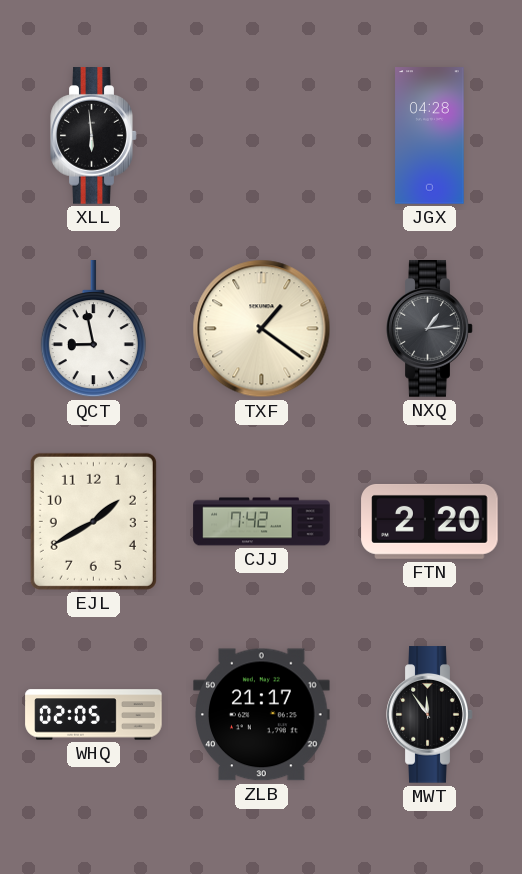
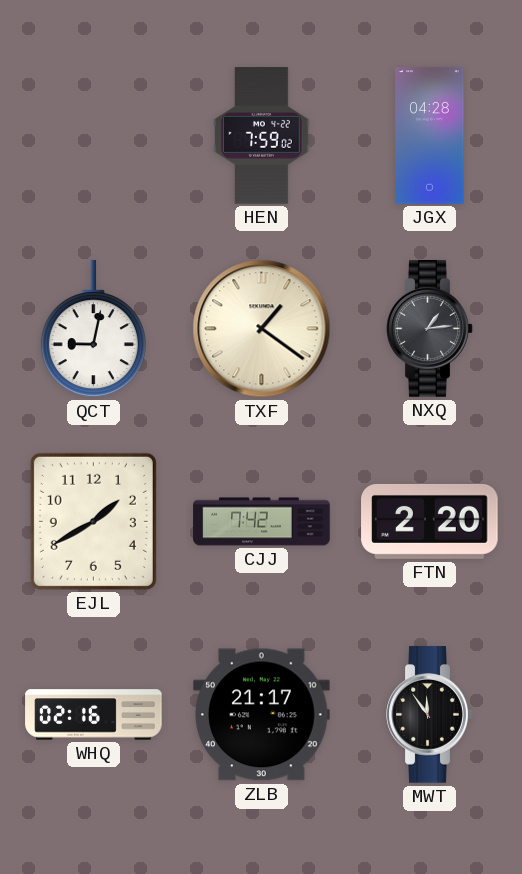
XLL: 5:59 -> none (94, 136)
HEN: none -> 7:59 (262, 136)
QCT: 8:58 -> 9:02 (93, 329)
WHQ: 02:05 -> 02:16 (94, 715)
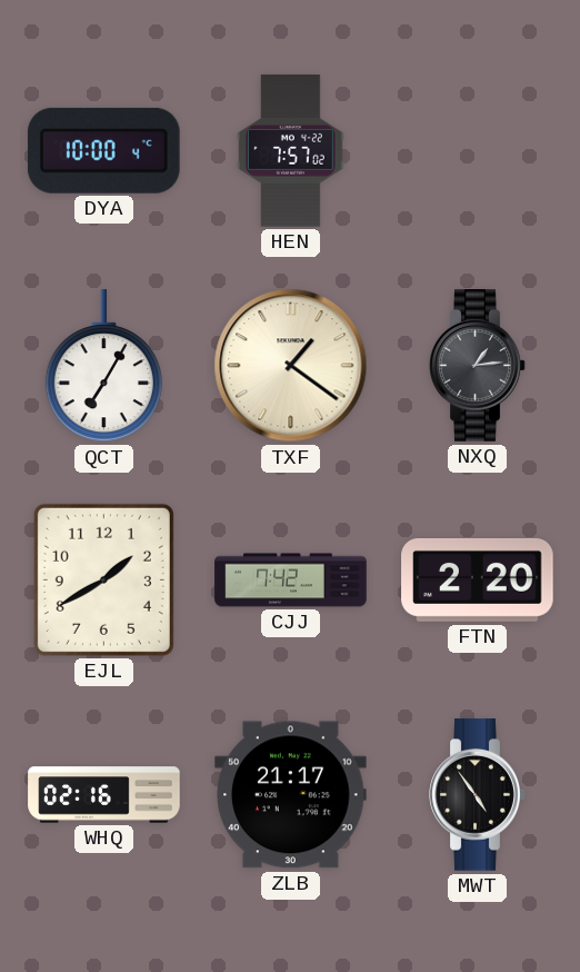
DYA: none -> 10:00 (103, 150)
HEN: 7:59 -> 7:57 (291, 151)
JGX: 04:28 -> none (430, 136)
QCT: 9:02 -> 7:05 (103, 366)
MWT: 11:54 -> 4:54 (478, 795)
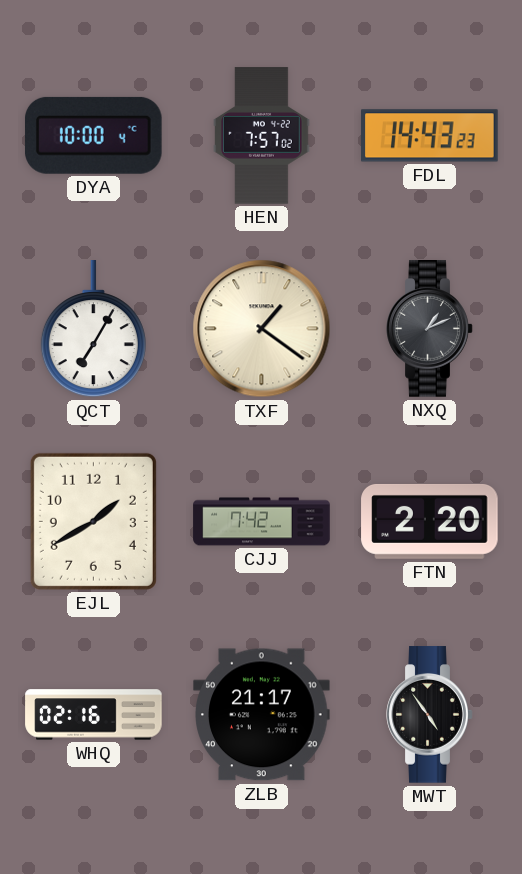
FDL: none -> 14:43 (430, 136)
NXQ: 1:14 -> 1:11 (430, 329)
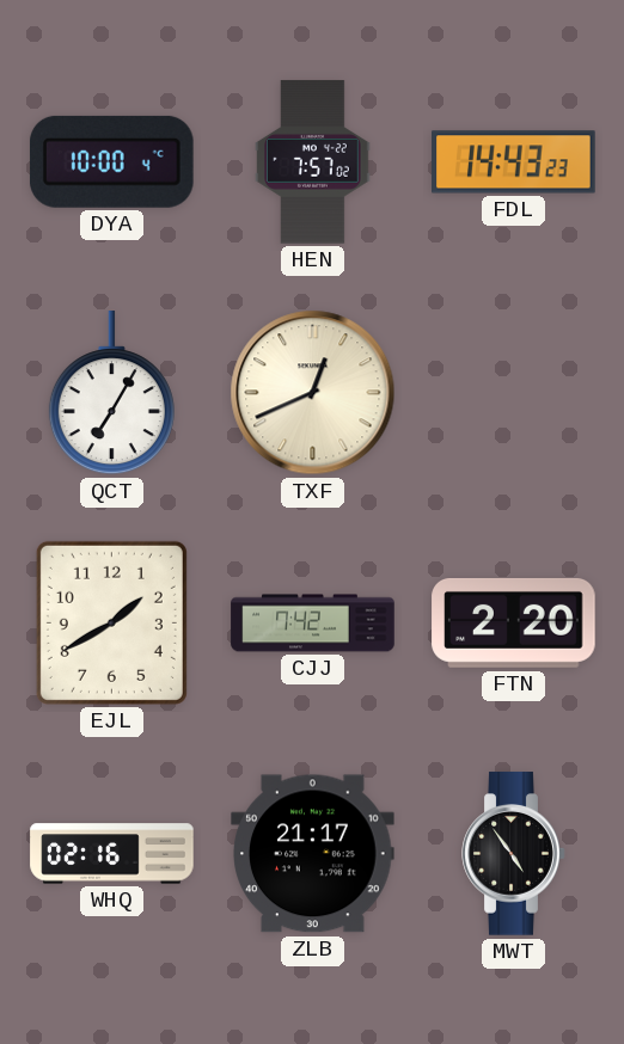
TXF: 1:21 -> 12:41 (313, 393)
NXQ: 1:11 -> none (430, 329)
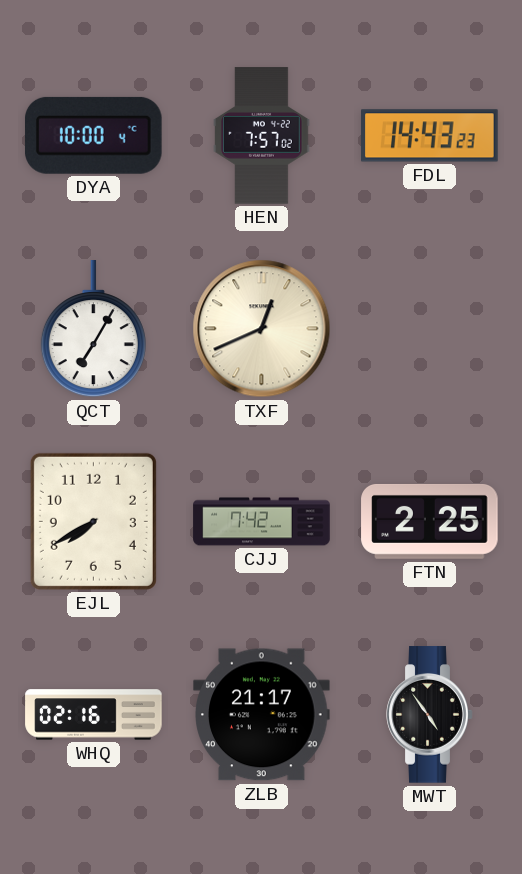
EJL: 1:40 -> 7:40 (93, 521)
FTN: 2:20 -> 2:25 (430, 521)
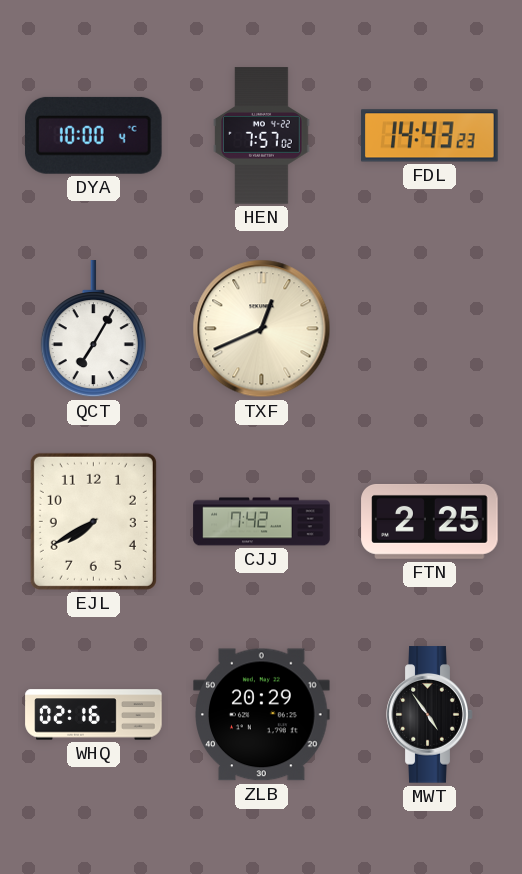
ZLB: 21:17 -> 20:29 (262, 715)
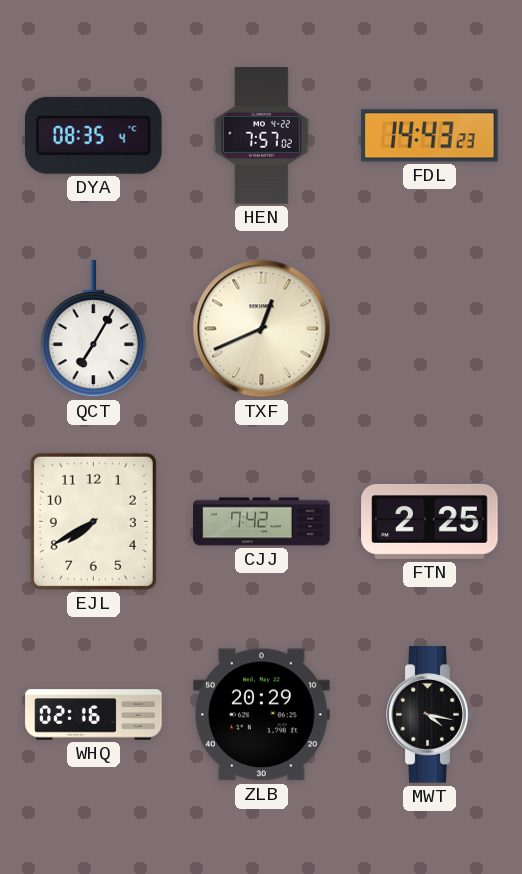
DYA: 10:00 -> 08:35 (93, 135)
MWT: 4:54 -> 4:17 (430, 715)
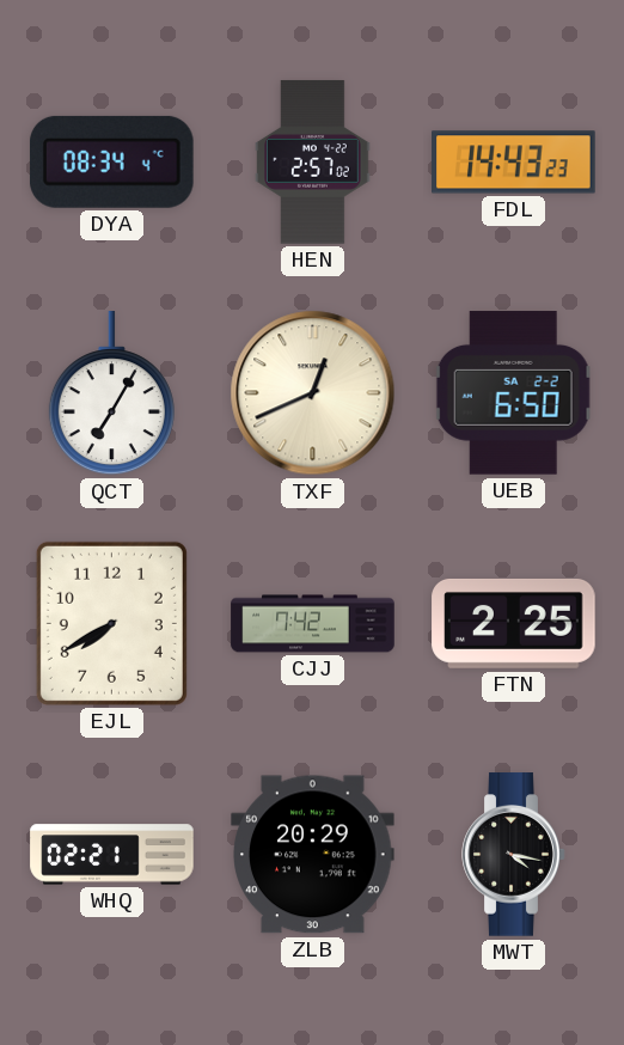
DYA: 08:35 -> 08:34 (111, 161)
HEN: 7:57 -> 2:57 (313, 163)
UEB: none -> 6:50 (513, 393)
WHQ: 02:16 -> 02:21 (112, 855)
